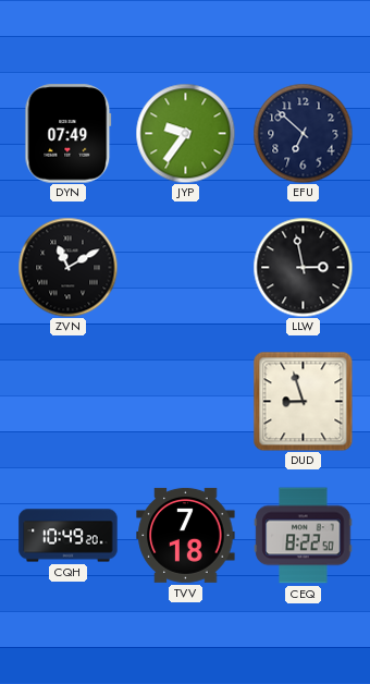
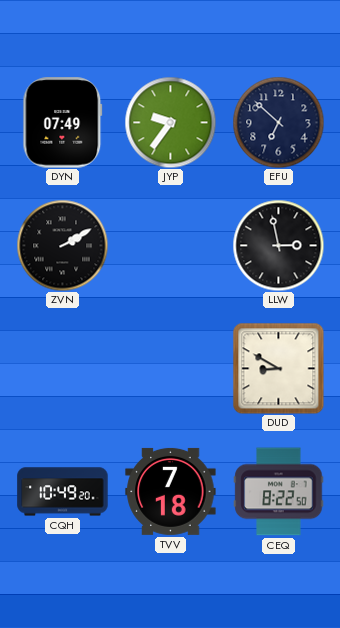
ZVN: 11:10 -> 2:10 (62, 245)
DUD: 8:57 -> 8:50 (278, 368)
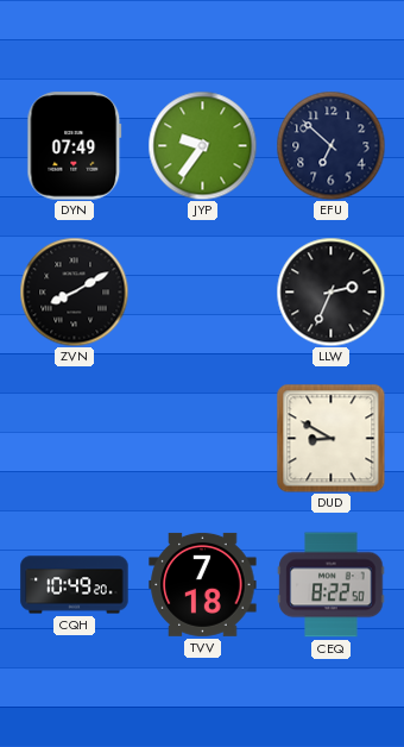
ZVN: 2:10 -> 8:10 (74, 291)
LLW: 2:58 -> 2:34 (330, 291)
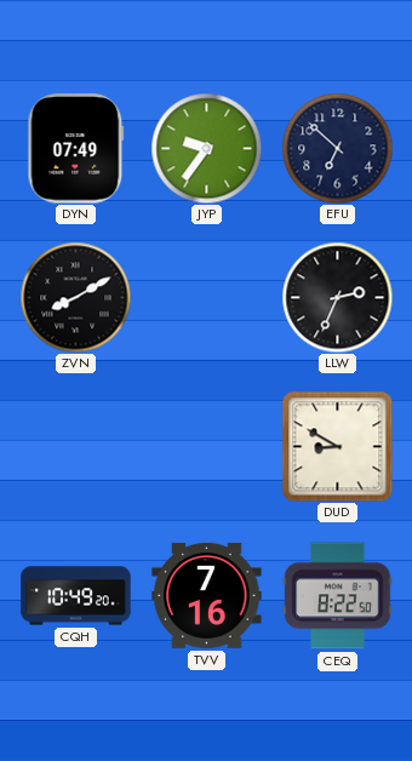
TVV: 7:18 -> 7:16 (207, 595)
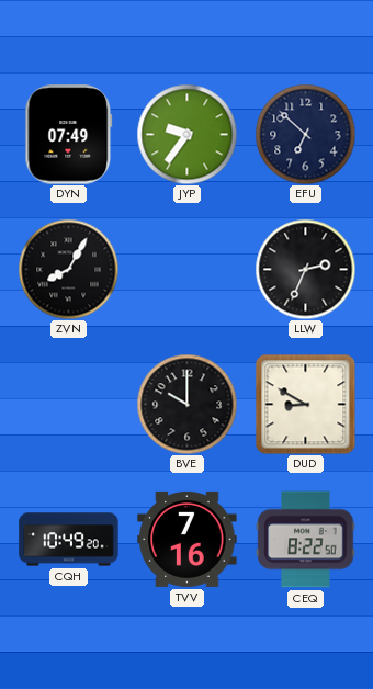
ZVN: 8:10 -> 8:05 (68, 269)
BVE: none -> 10:00 (187, 404)
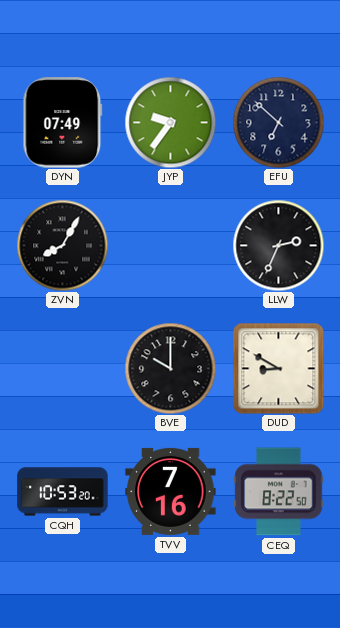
CQH: 10:49 -> 10:53 (63, 492)
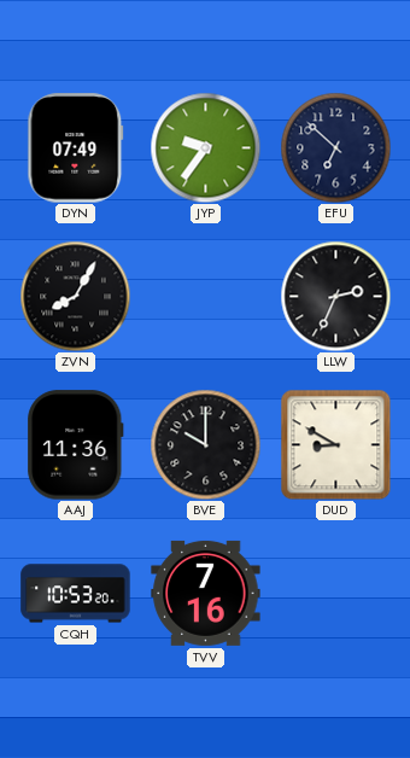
AAJ: none -> 11:36 (76, 445)
CEQ: 8:22 -> none (279, 492)
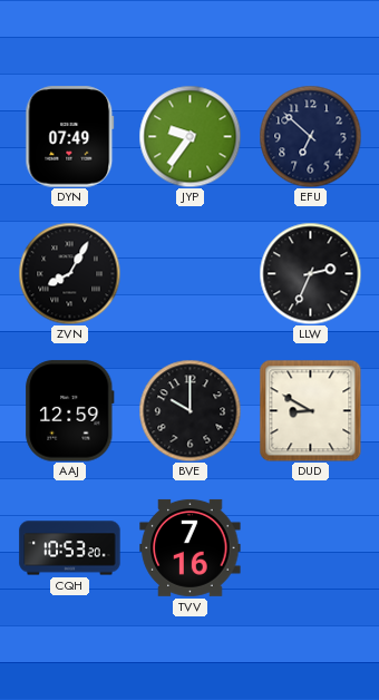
AAJ: 11:36 -> 12:59 (70, 411)
